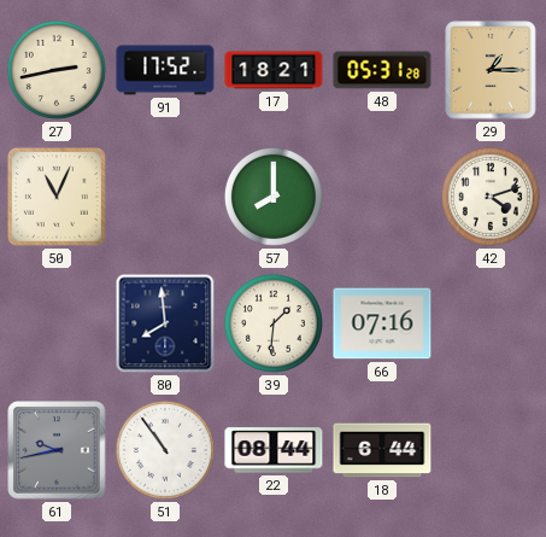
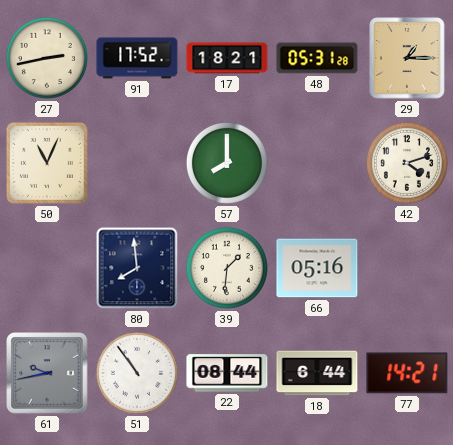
66: 07:16 -> 05:16 (317, 268)
77: none -> 14:21 (407, 373)
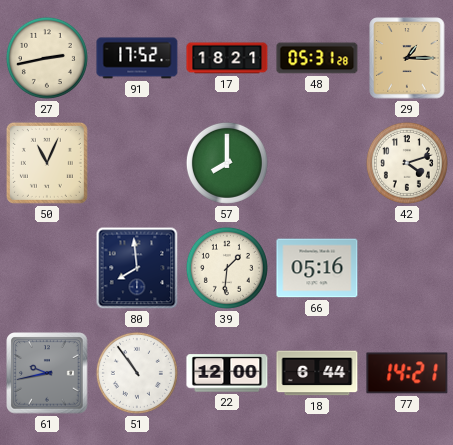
22: 08:44 -> 12:00 (227, 373)
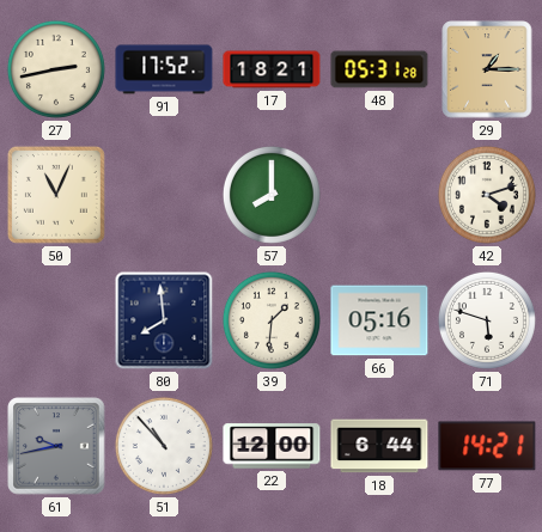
71: none -> 5:48 (487, 320)
51: 10:54 -> 10:53 (164, 446)
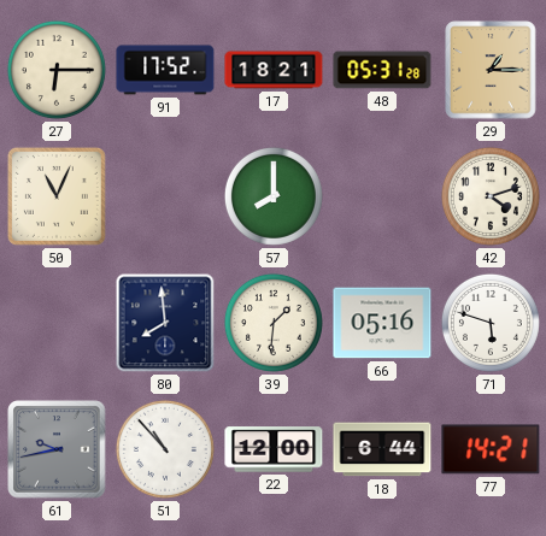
27: 2:43 -> 6:15 (57, 70)
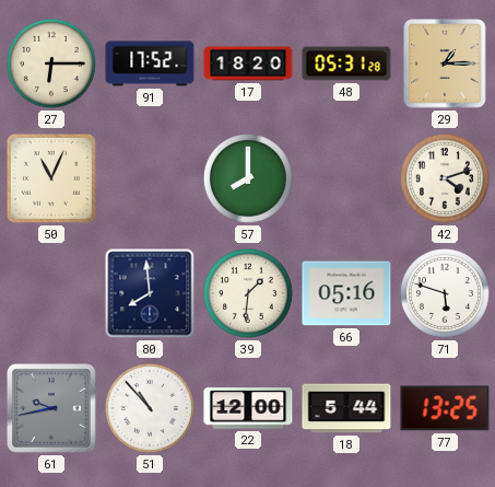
17: 18:21 -> 18:20 (248, 63)
18: 6:44 -> 5:44 (346, 408)
77: 14:21 -> 13:25 (445, 408)
